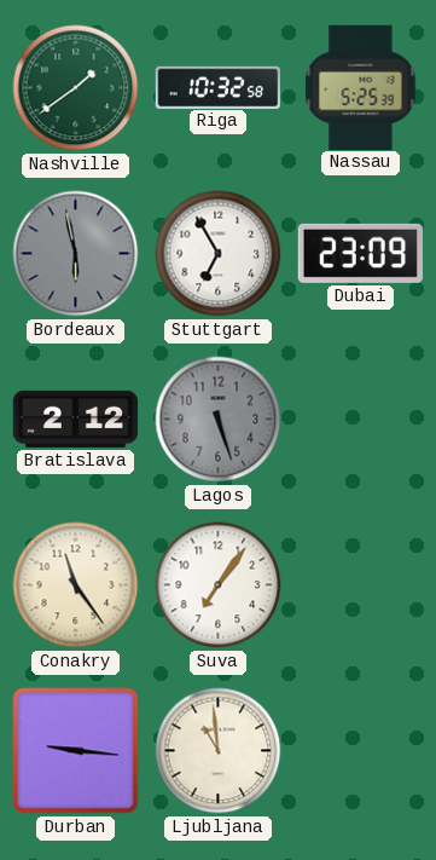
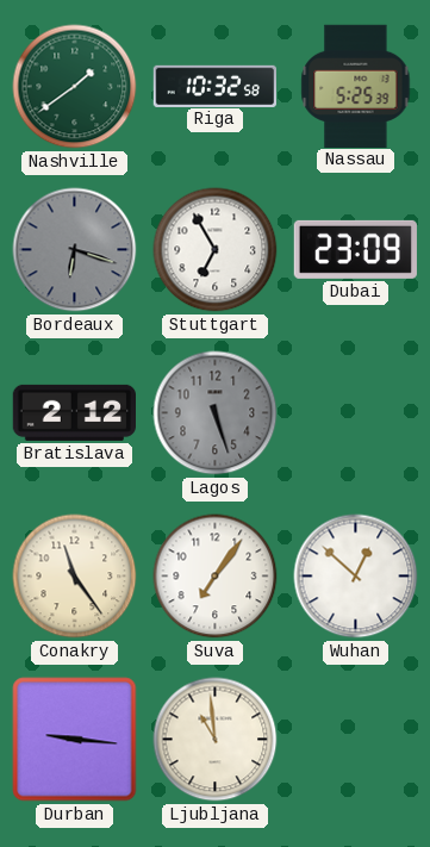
Bordeaux: 5:58 -> 6:18 (75, 250)
Wuhan: none -> 12:52 (356, 577)
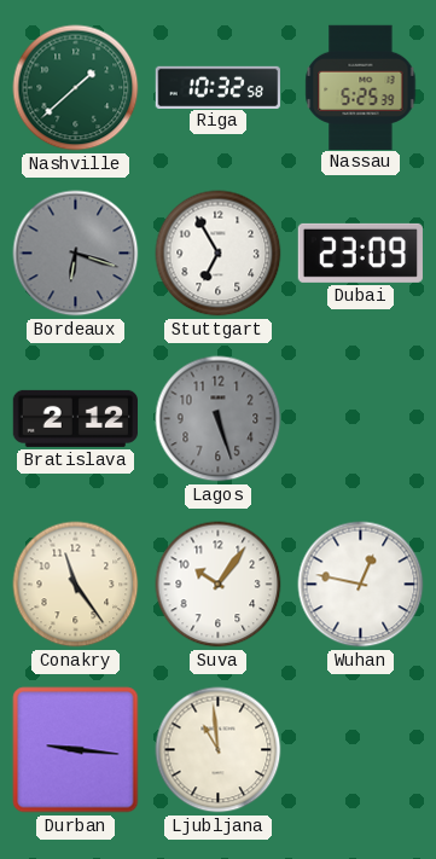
Nashville: 1:39 -> 1:38 (76, 88)
Suva: 7:06 -> 10:06 (219, 585)
Wuhan: 12:52 -> 12:47 (361, 585)
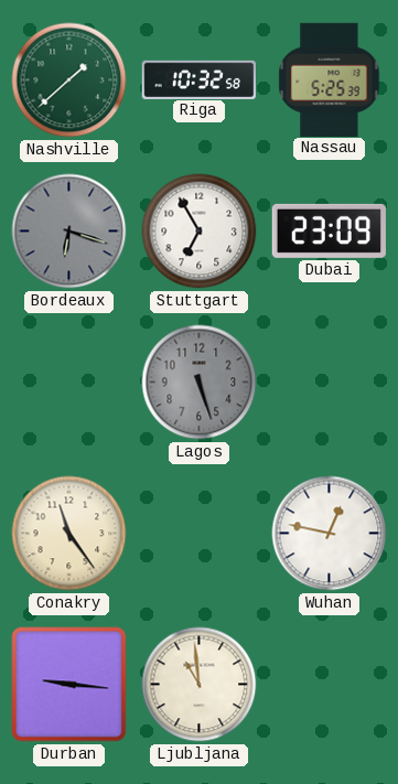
Bratislava: 2:12 -> none (75, 418)
Suva: 10:06 -> none (219, 585)
